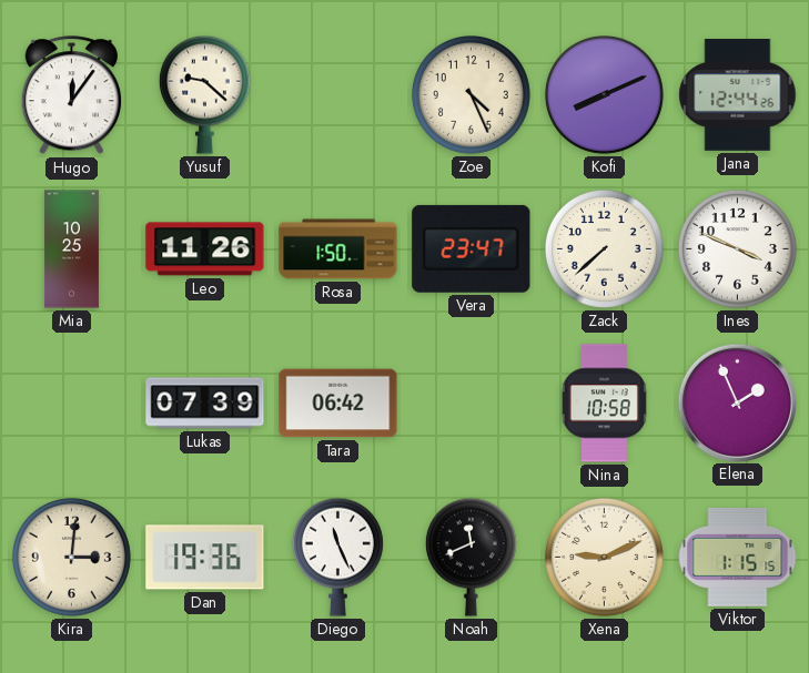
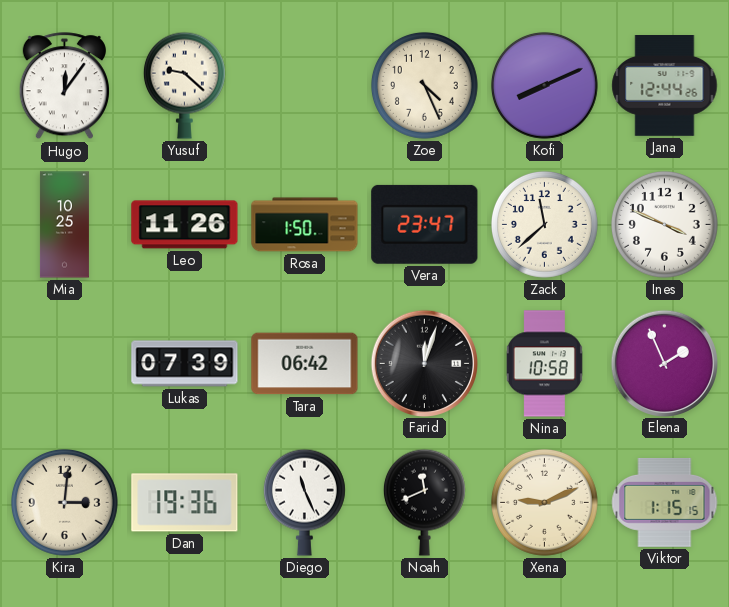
Zack: 7:38 -> 11:38 (544, 224)
Farid: none -> 12:03 (424, 363)
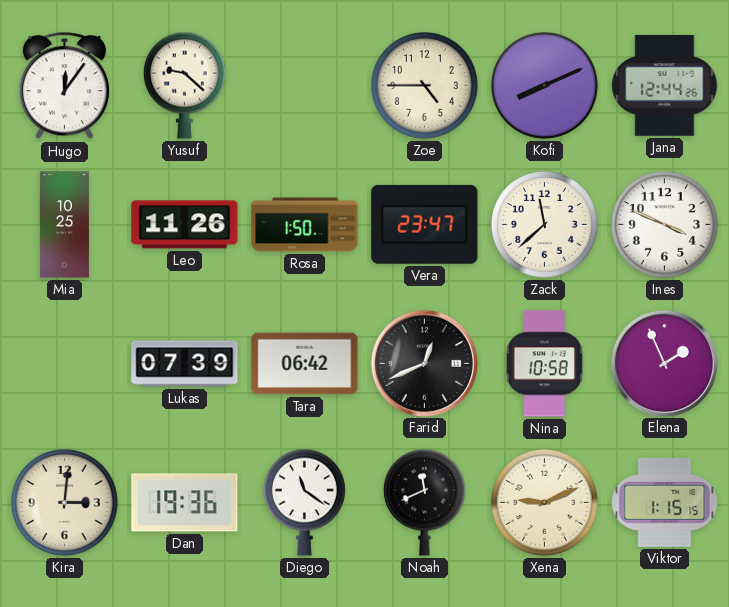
Zoe: 4:26 -> 4:45 (424, 85)
Farid: 12:03 -> 12:41 (424, 363)
Diego: 11:26 -> 11:21 (304, 502)
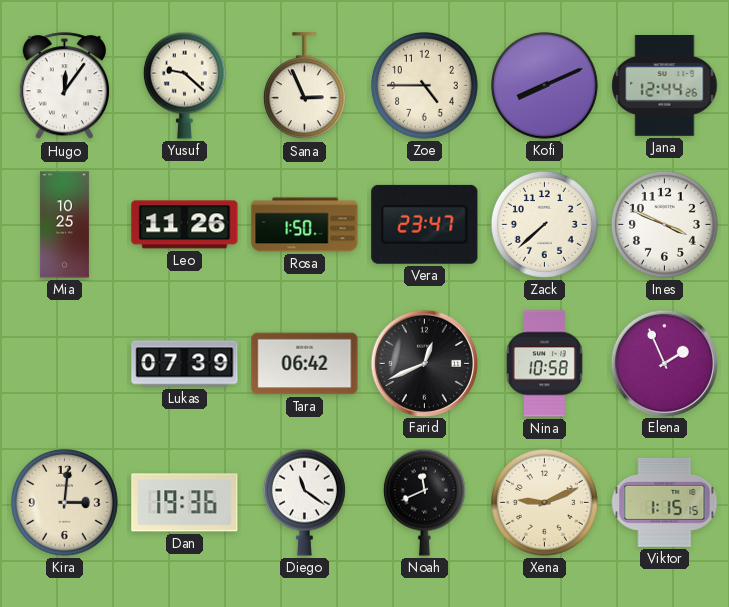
Sana: none -> 2:56 (304, 86)
Zack: 11:38 -> 7:38 (544, 224)
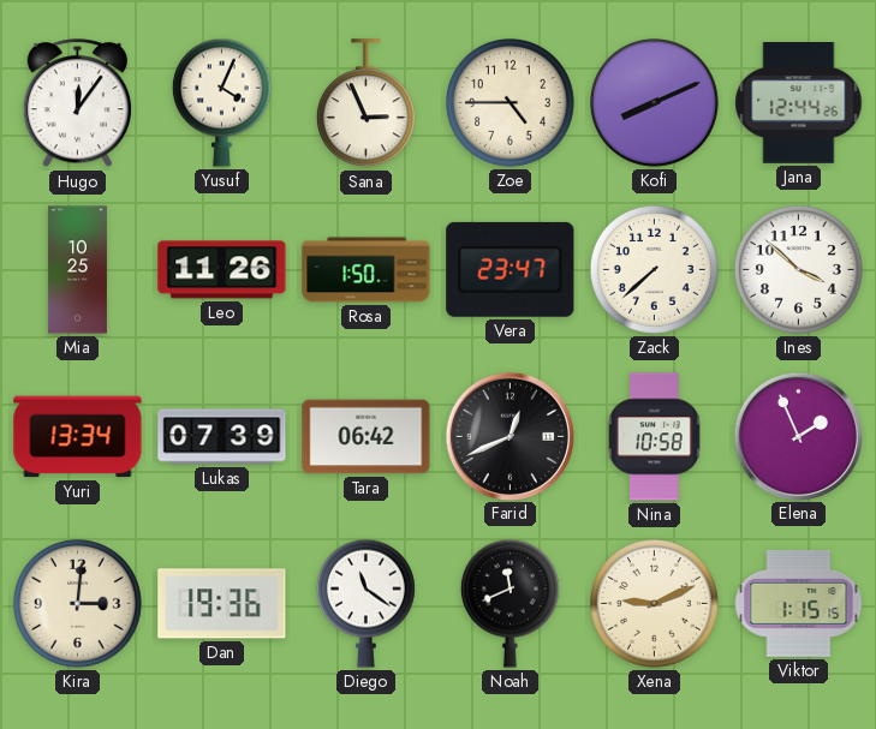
Yusuf: 9:22 -> 4:04 (221, 102)
Ines: 3:49 -> 3:52 (798, 269)
Yuri: none -> 13:34 (78, 437)
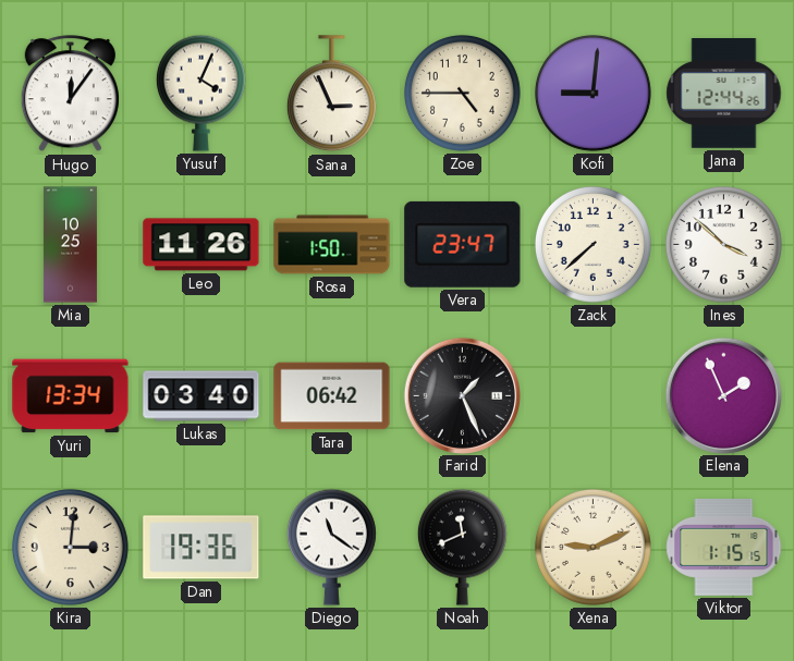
Kofi: 8:11 -> 9:01 (593, 93)
Lukas: 07:39 -> 03:40 (201, 396)
Farid: 12:41 -> 1:26 (462, 395)
Nina: 10:58 -> none (654, 437)
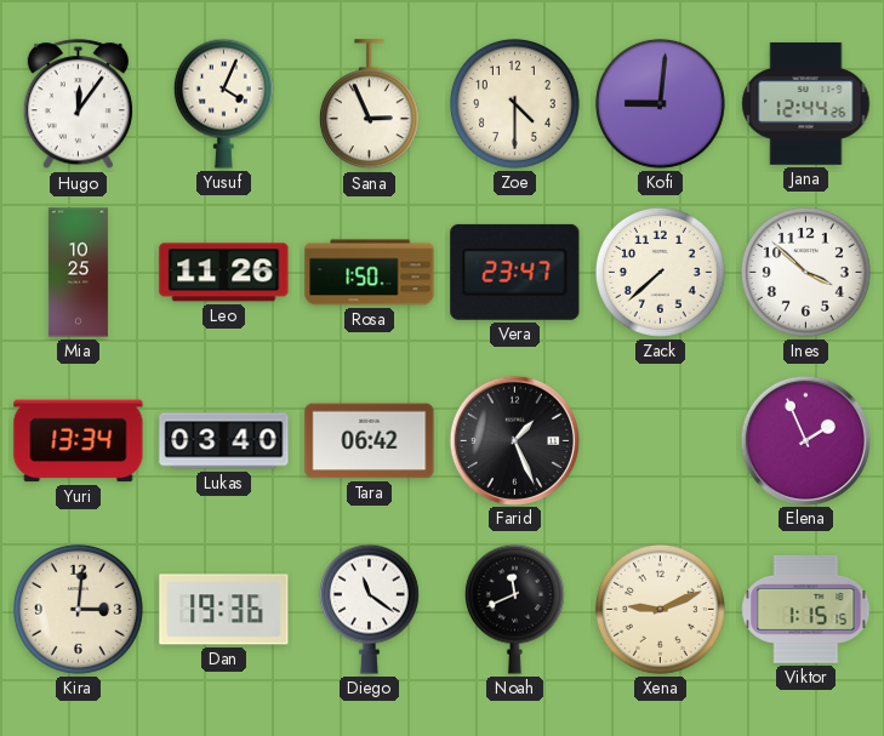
Zoe: 4:45 -> 4:30 (514, 103)
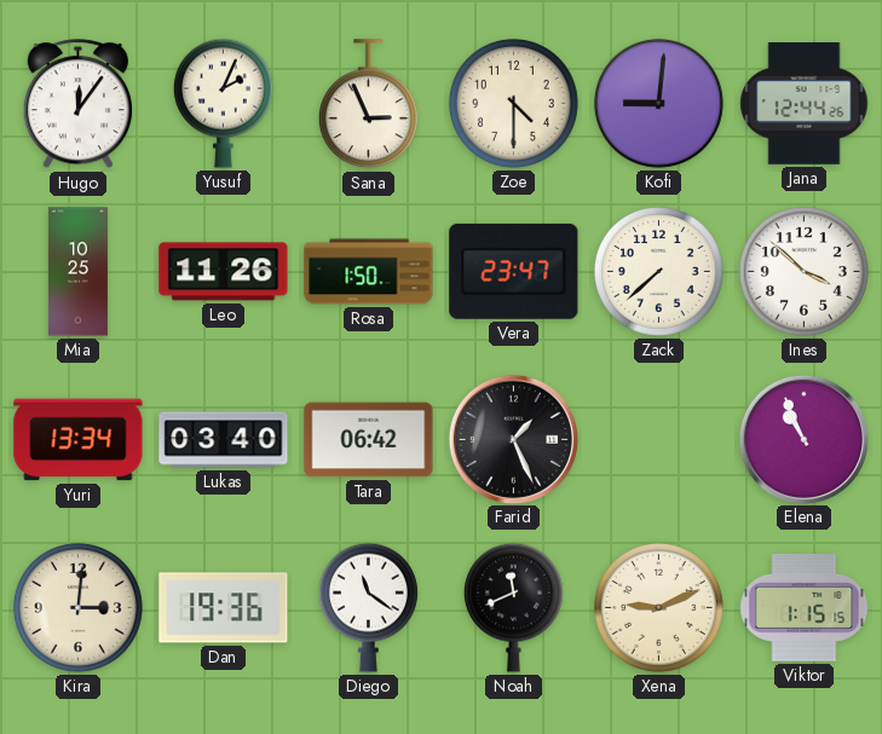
Yusuf: 4:04 -> 2:04 (223, 103)
Elena: 1:56 -> 10:56 (803, 439)
